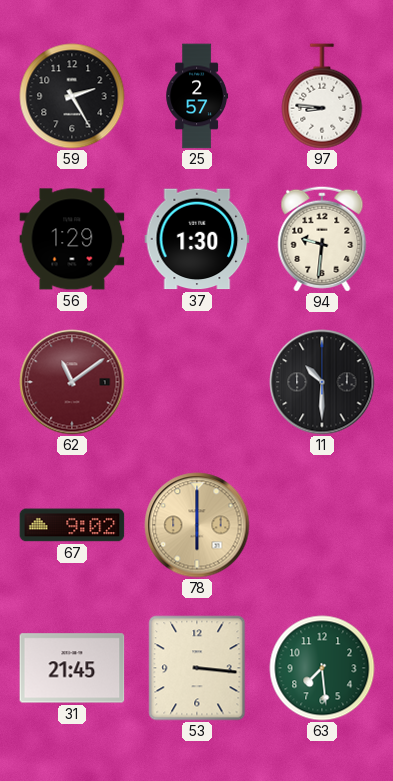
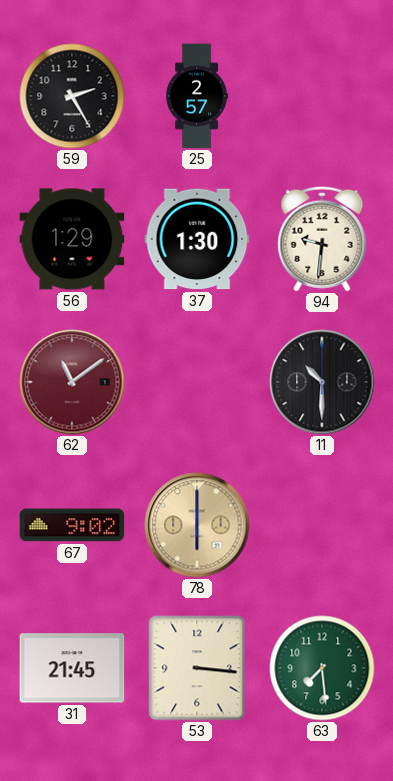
97: 8:46 -> none (322, 96)
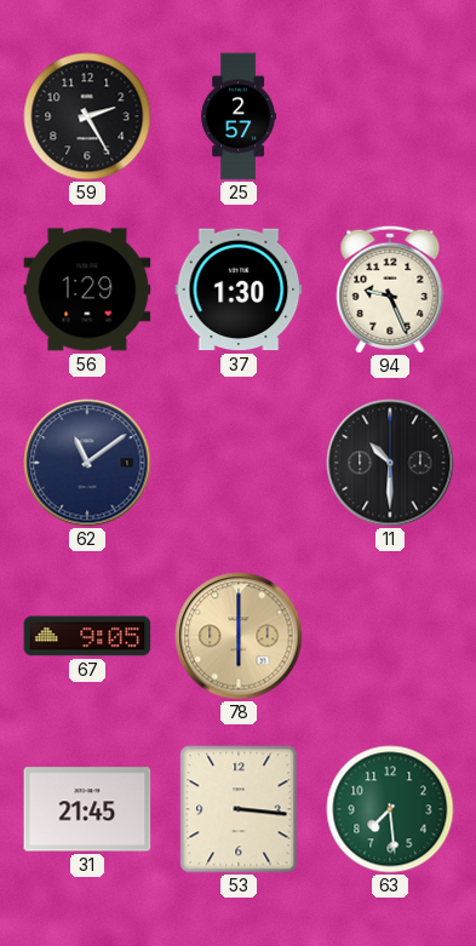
94: 9:31 -> 9:26 (390, 289)
62 dial: burgundy -> navy (87, 463)
67: 9:02 -> 9:05 (87, 636)
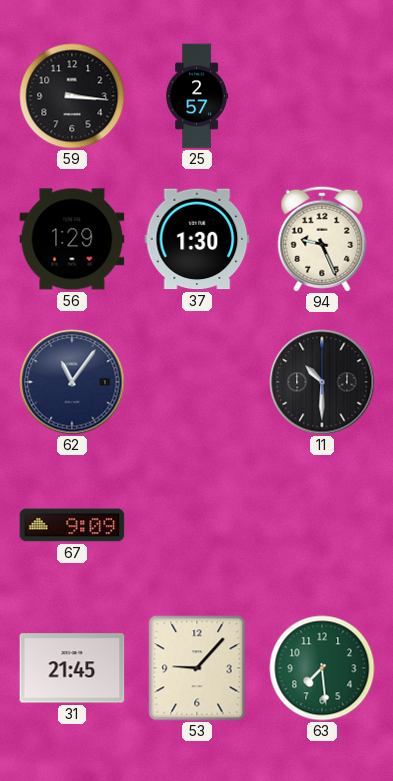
59: 2:25 -> 3:16 (72, 96)
62: 11:09 -> 11:06 (72, 382)
67: 9:05 -> 9:09 (72, 525)
78: 6:00 -> none (239, 636)
53: 3:16 -> 9:07 (197, 668)
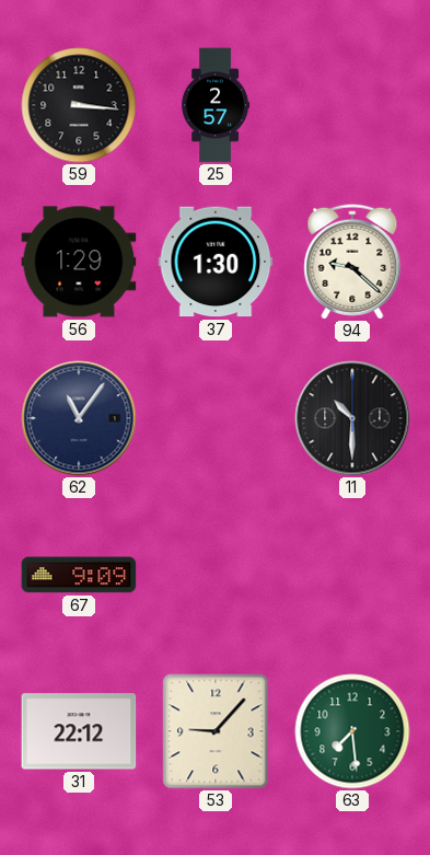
94: 9:26 -> 9:22 (352, 262)
31: 21:45 -> 22:12 (79, 731)
